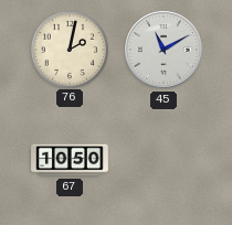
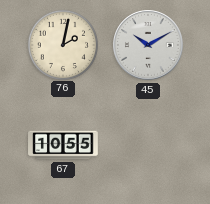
45: 11:10 -> 10:10 (148, 45)
67: 10:50 -> 10:55 (63, 145)
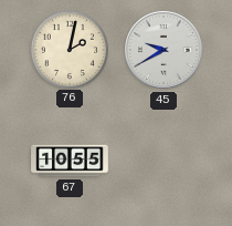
45: 10:10 -> 9:40 (164, 50)
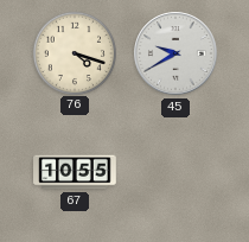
76: 2:02 -> 4:18 (74, 52)
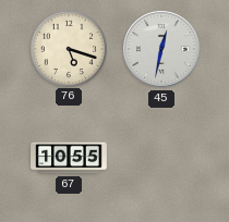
76: 4:18 -> 5:18 (68, 48)
45: 9:40 -> 12:32 (161, 49)
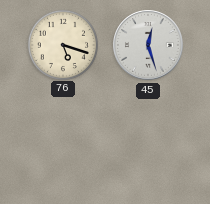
45: 12:32 -> 12:27 (148, 45)
67: 10:55 -> none (69, 158)
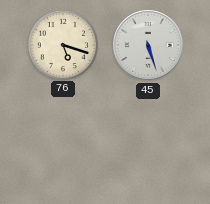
45: 12:27 -> 5:27 (148, 45)
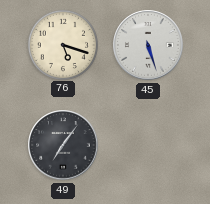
49: none -> 7:06 (63, 145)
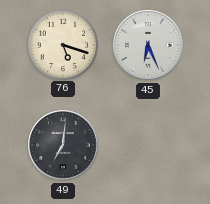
45: 5:27 -> 6:26 (148, 45)
49: 7:06 -> 7:01 (63, 145)
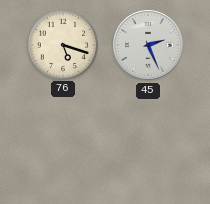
45: 6:26 -> 2:26 (148, 45)
49: 7:01 -> none (63, 145)
